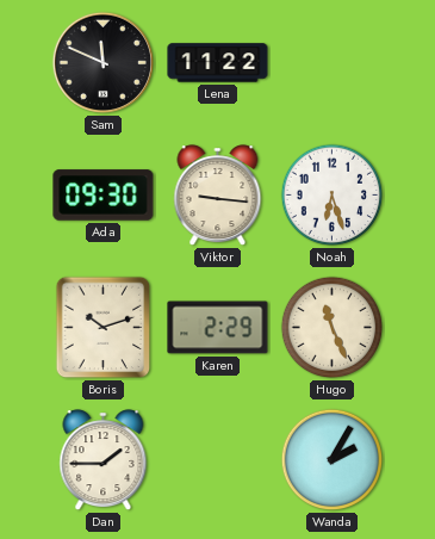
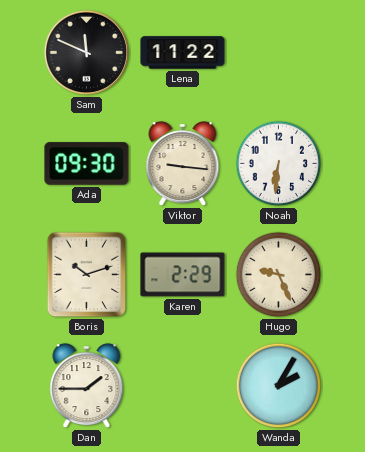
Noah: 6:27 -> 6:31 (279, 164)
Hugo: 11:26 -> 9:26 (279, 275)
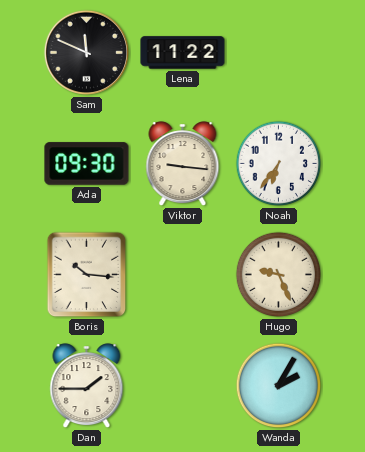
Noah: 6:31 -> 6:36 (279, 164)
Boris: 10:12 -> 10:16 (87, 275)
Karen: 2:29 -> none (183, 275)
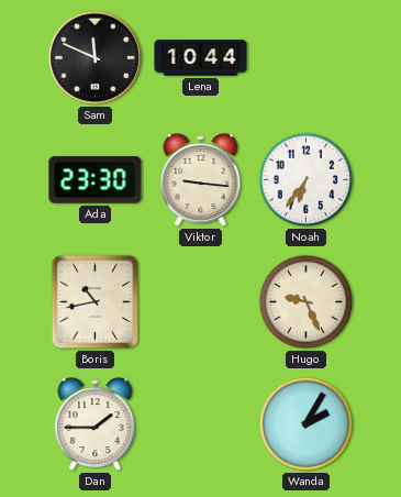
Lena: 11:22 -> 10:44 (201, 58)
Ada: 09:30 -> 23:30 (96, 180)
Boris: 10:16 -> 10:43 (96, 302)
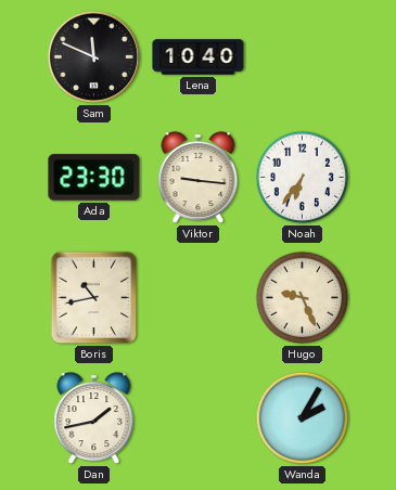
Lena: 10:44 -> 10:40 (199, 57)
Dan: 1:45 -> 1:43 (94, 418)
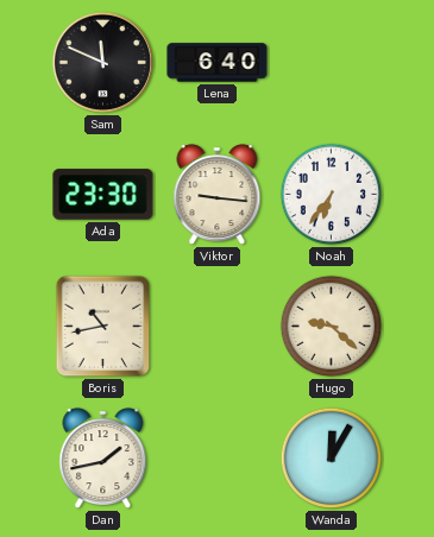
Lena: 10:40 -> 6:40 (218, 63)
Hugo: 9:26 -> 9:22 (332, 327)
Wanda: 2:05 -> 12:05 (332, 459)
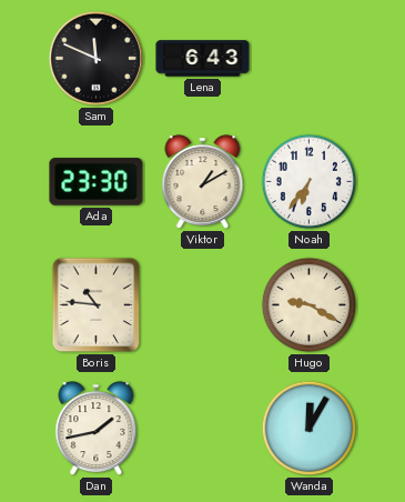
Lena: 6:40 -> 6:43 (203, 59)
Viktor: 9:16 -> 1:10 (203, 182)
Boris: 10:43 -> 10:46 (97, 305)
Hugo: 9:22 -> 9:20 (310, 305)
